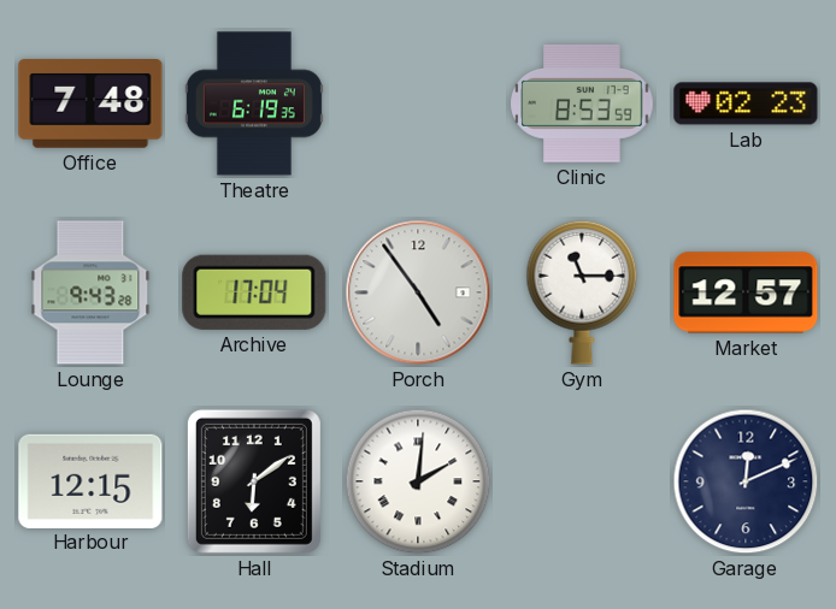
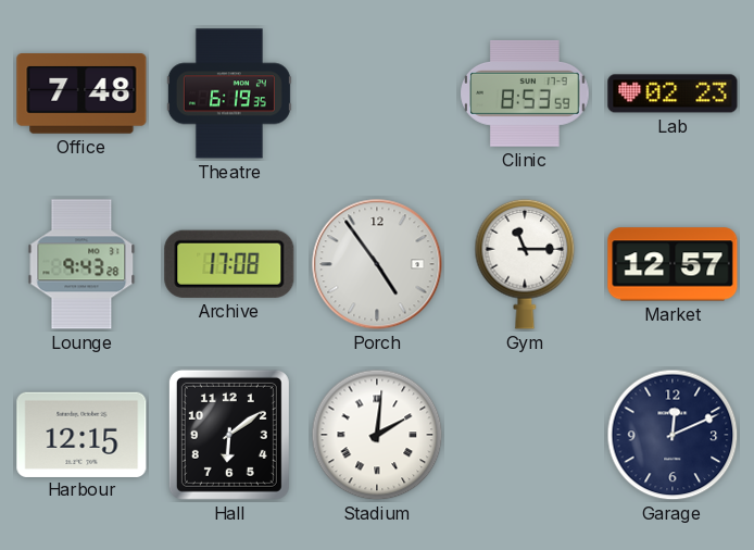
Archive: 17:04 -> 17:08 (229, 264)
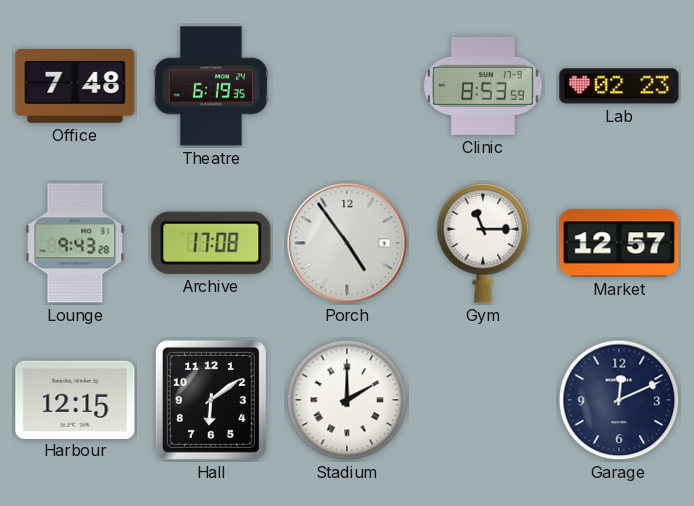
Stadium: 2:01 -> 2:00 (347, 400)
